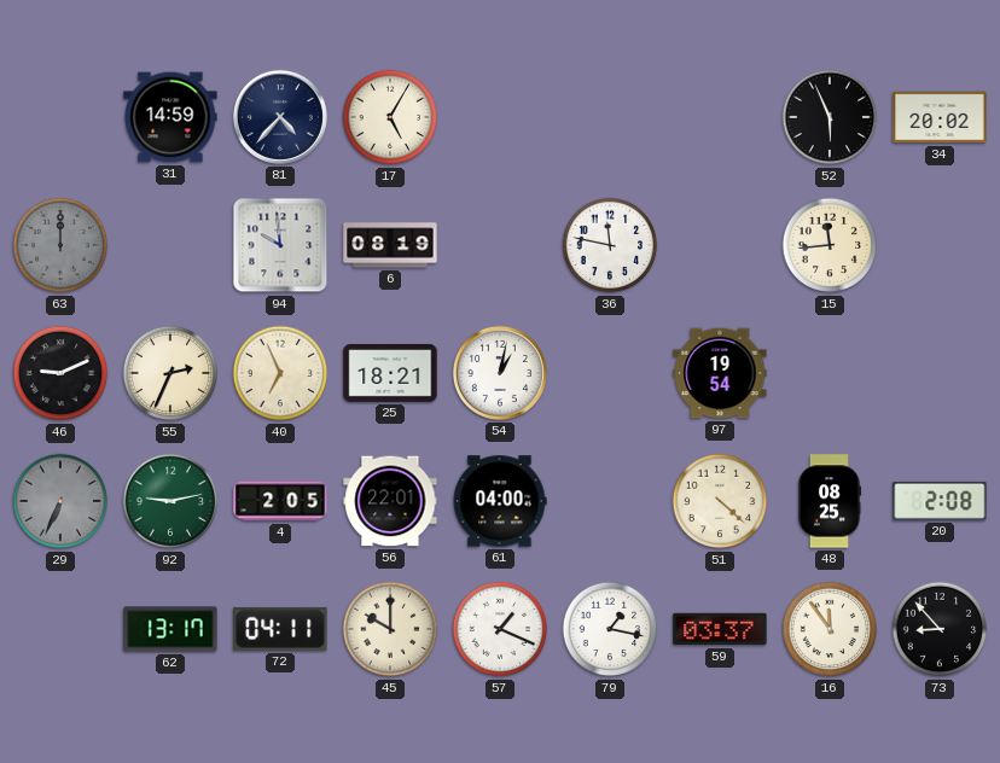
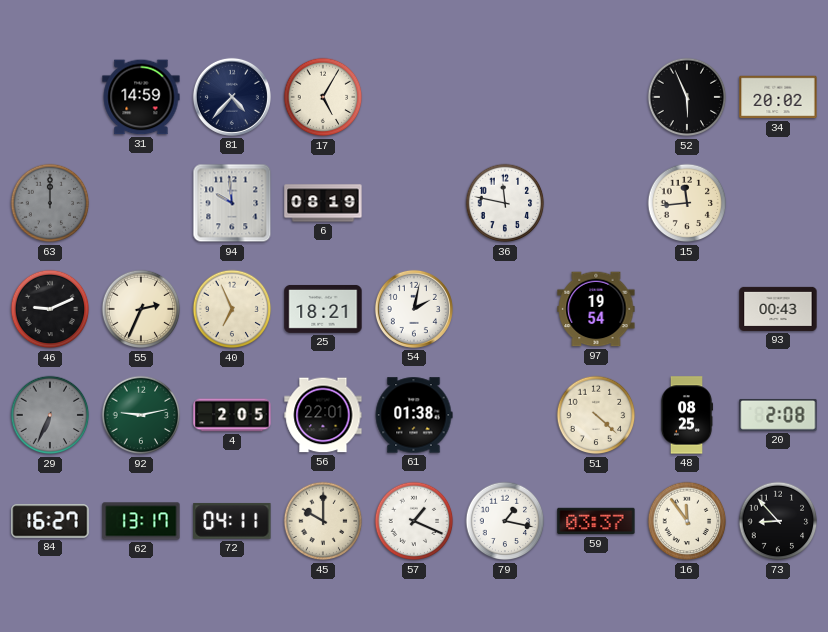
54: 1:02 -> 2:02 (414, 309)
93: none -> 00:43 (778, 309)
61: 04:00 -> 01:38 (414, 415)
84: none -> 16:27 (50, 521)
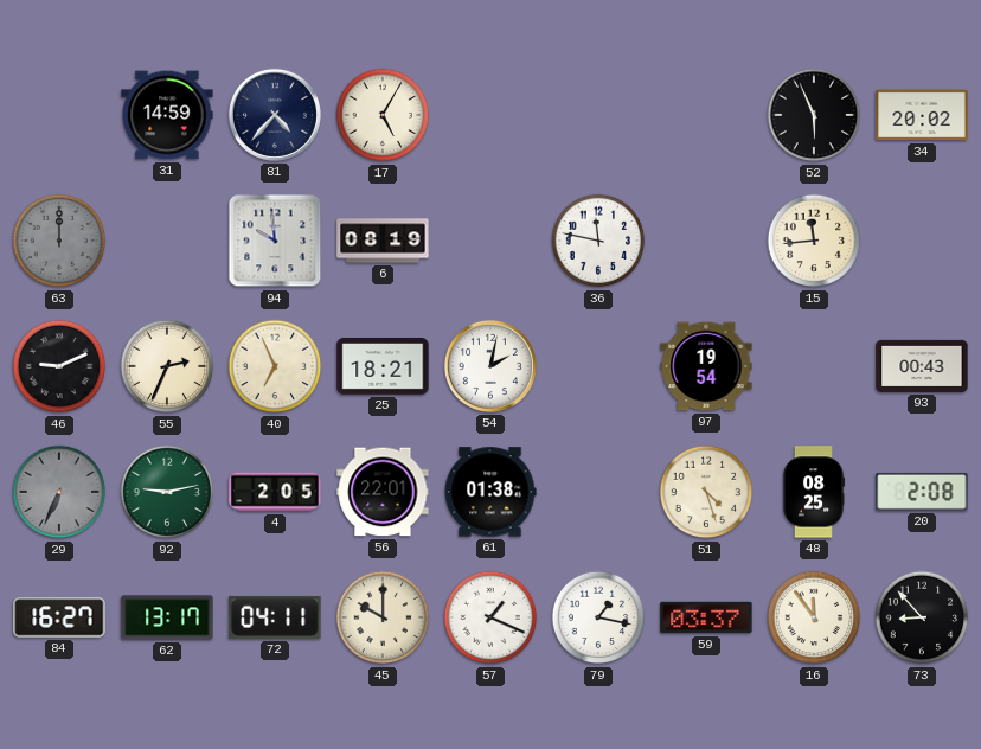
51: 4:22 -> 4:27 (706, 492)
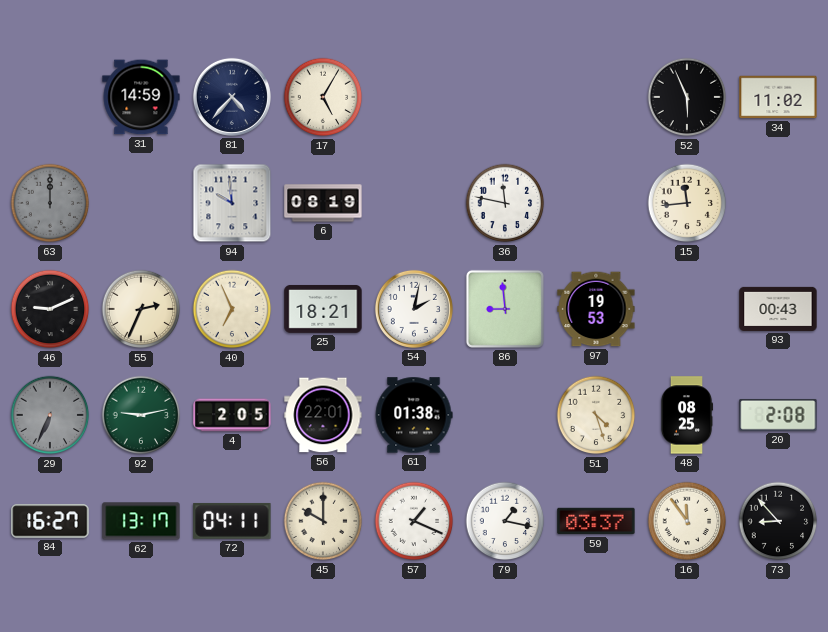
34: 20:02 -> 11:02 (778, 97)
86: none -> 8:59 (505, 309)
97: 19:54 -> 19:53 (596, 309)
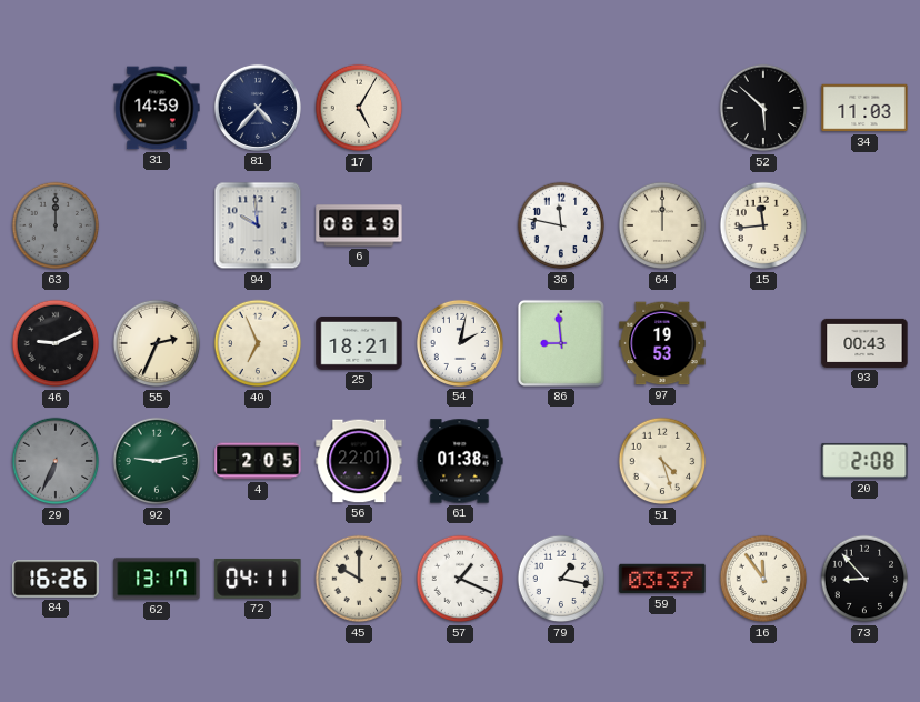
52: 5:56 -> 5:52 (763, 108)
34: 11:02 -> 11:03 (864, 108)
64: none -> 12:00 (662, 225)
48: 08:25 -> none (687, 415)
84: 16:27 -> 16:26 (56, 579)
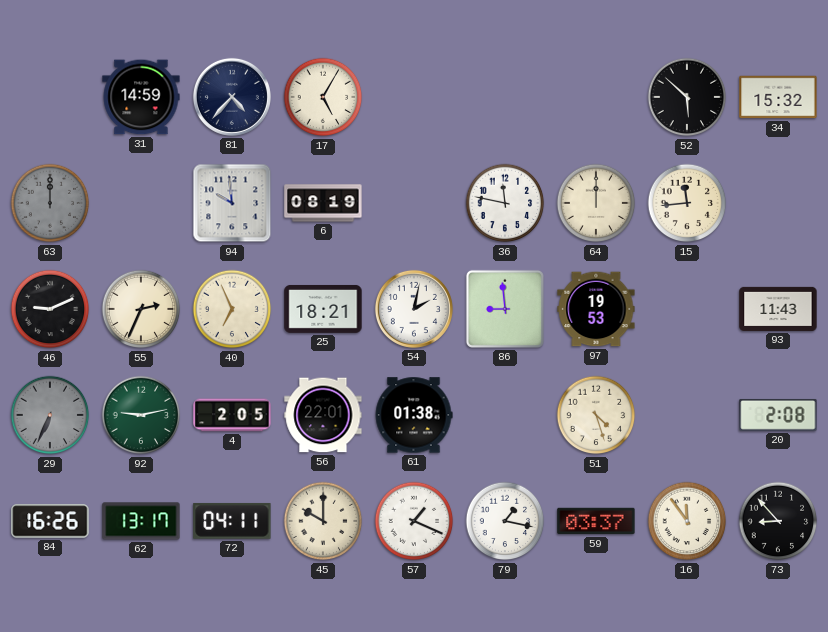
34: 11:03 -> 15:32 (778, 97)
93: 00:43 -> 11:43 (778, 309)
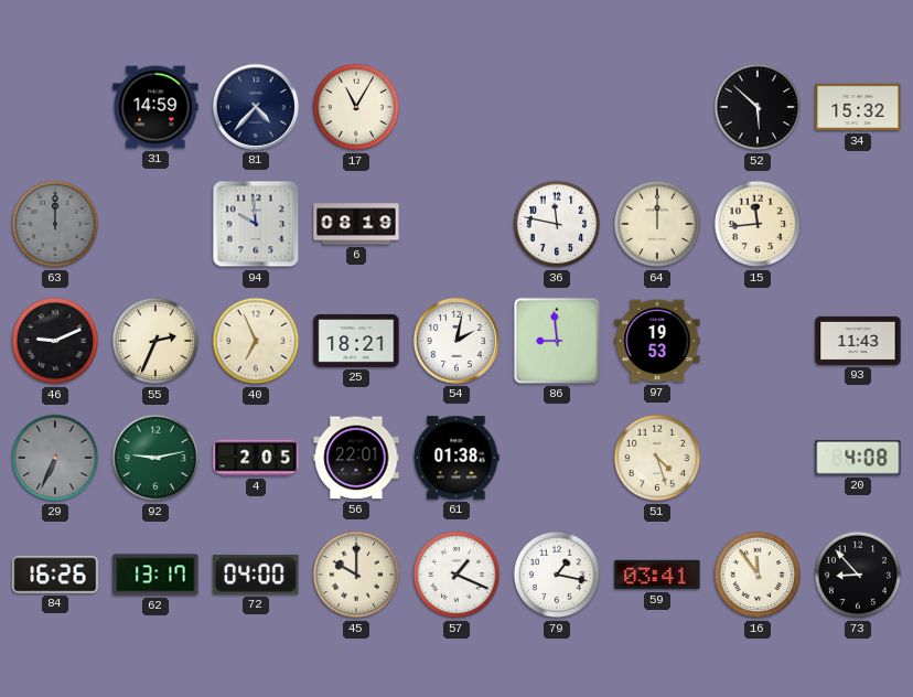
17: 5:05 -> 11:05 (356, 107)
20: 2:08 -> 4:08 (858, 458)
72: 04:11 -> 04:00 (256, 575)
59: 03:37 -> 03:41 (657, 575)
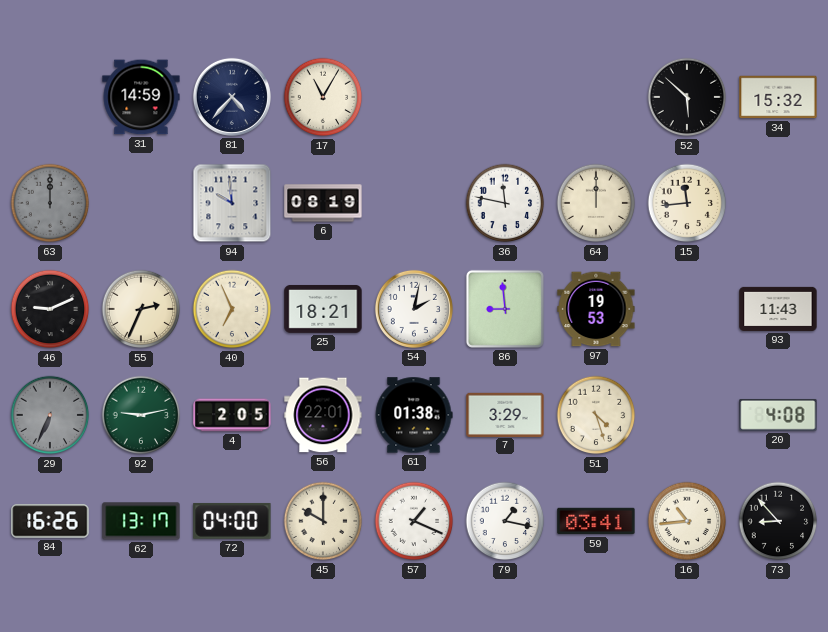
7: none -> 3:29 (505, 414)
16: 11:54 -> 10:44 (687, 521)
